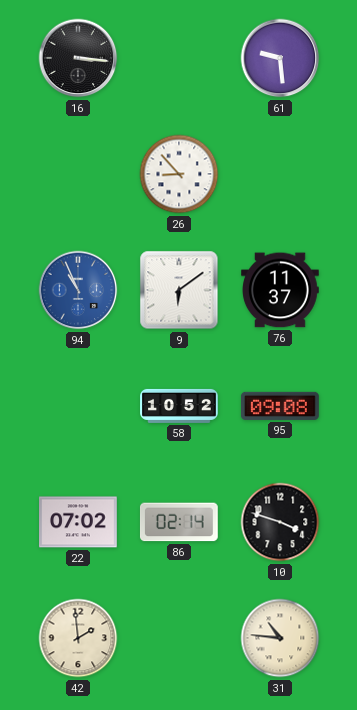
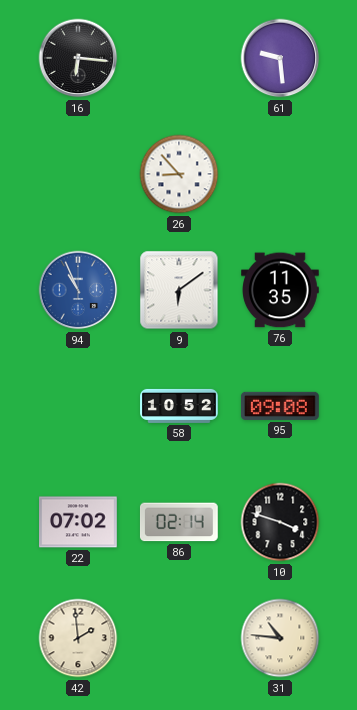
16: 3:16 -> 6:16 (78, 58)
76: 11:37 -> 11:35 (281, 290)
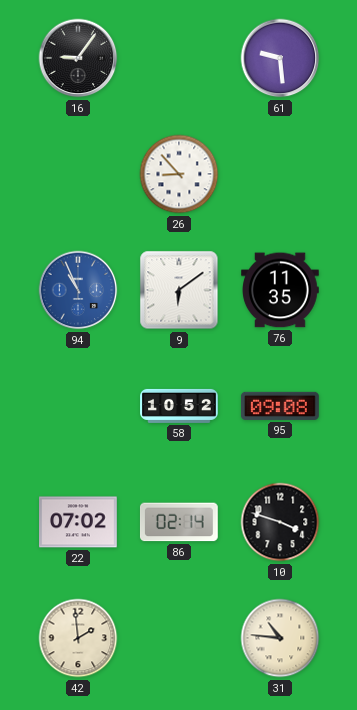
16: 6:16 -> 9:06 (78, 58)
